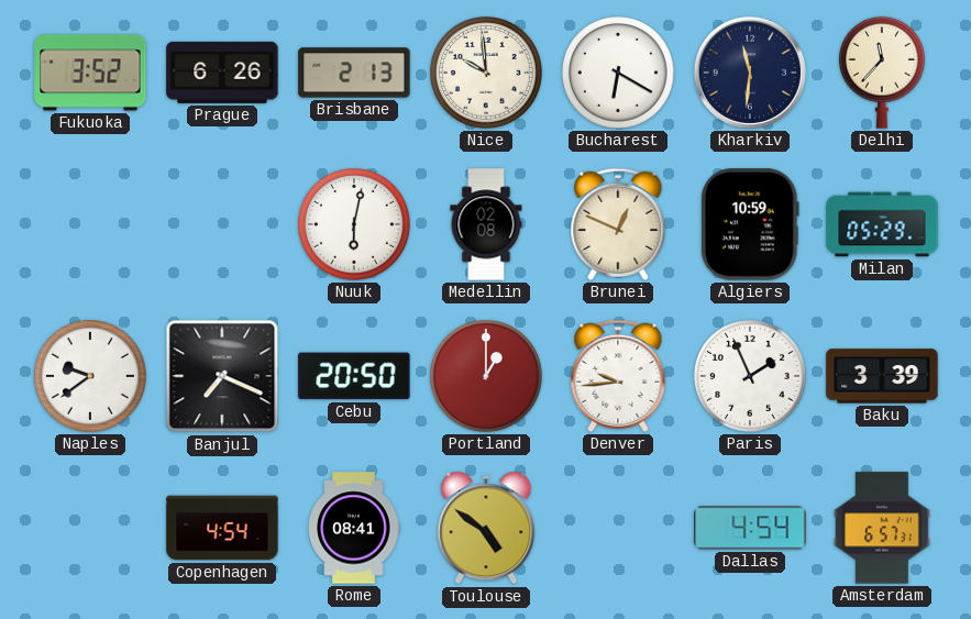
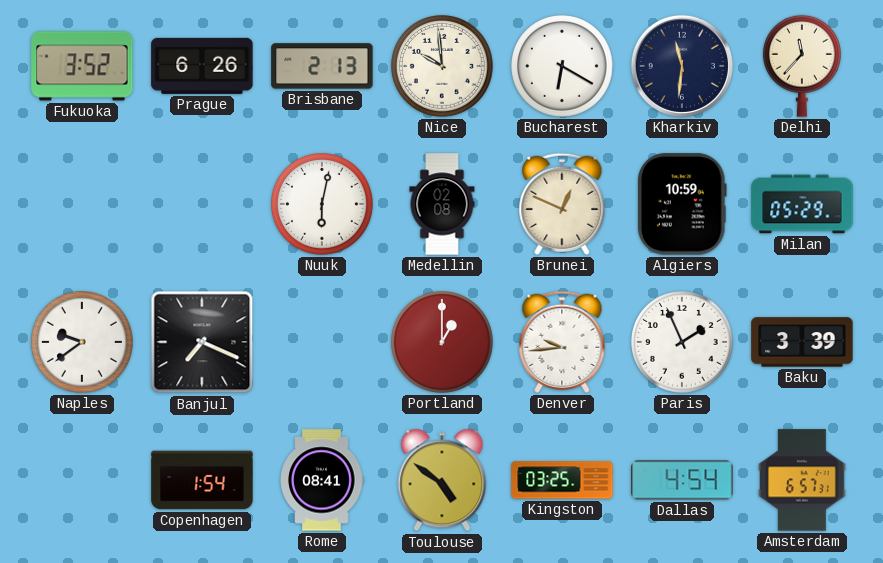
Cebu: 20:50 -> none (354, 376)
Copenhagen: 4:54 -> 1:54 (202, 480)
Kingston: none -> 03:25 (562, 480)
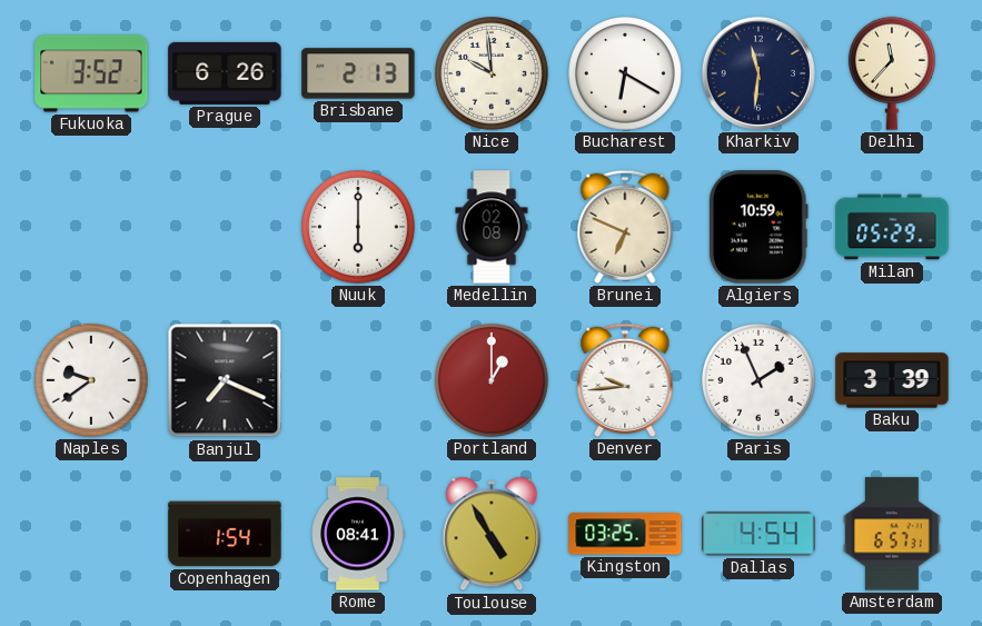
Nuuk: 6:02 -> 6:00 (359, 228)
Brunei: 12:49 -> 6:49 (625, 227)
Toulouse: 4:51 -> 4:55 (492, 534)
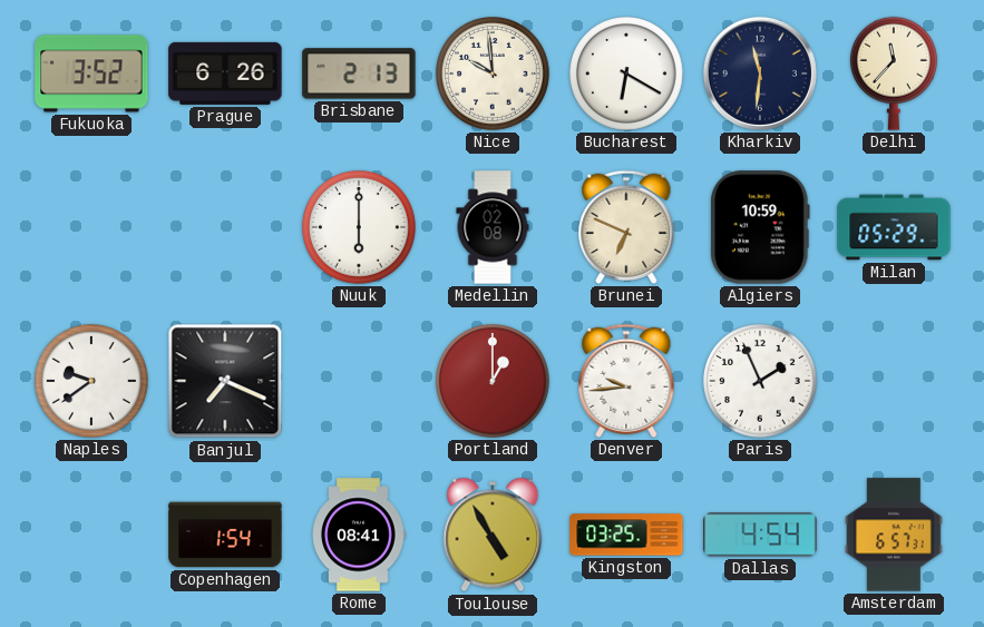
Baku: 3:39 -> none (892, 380)
